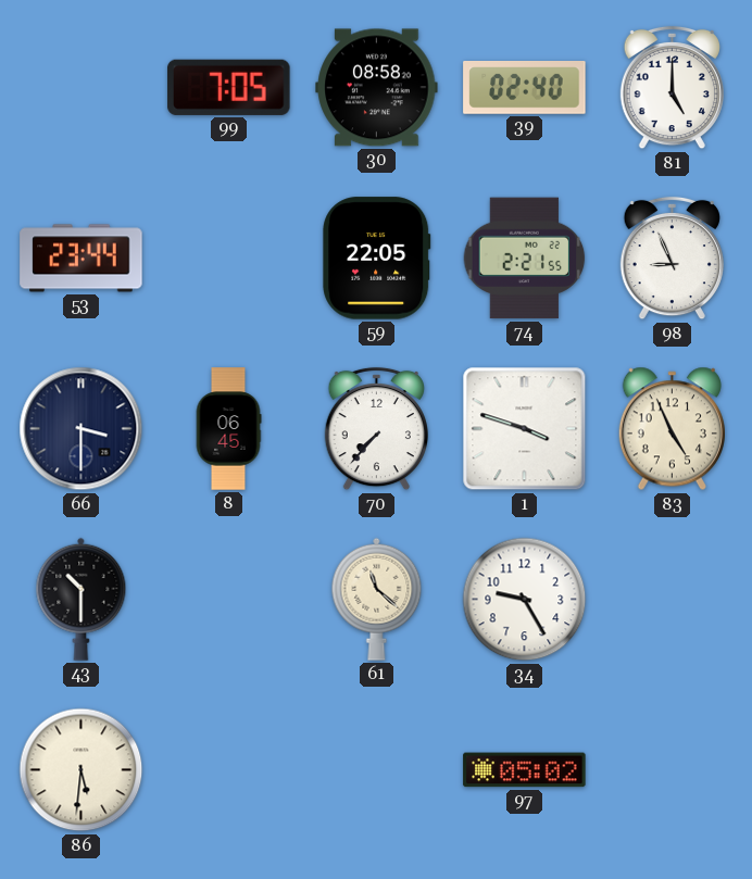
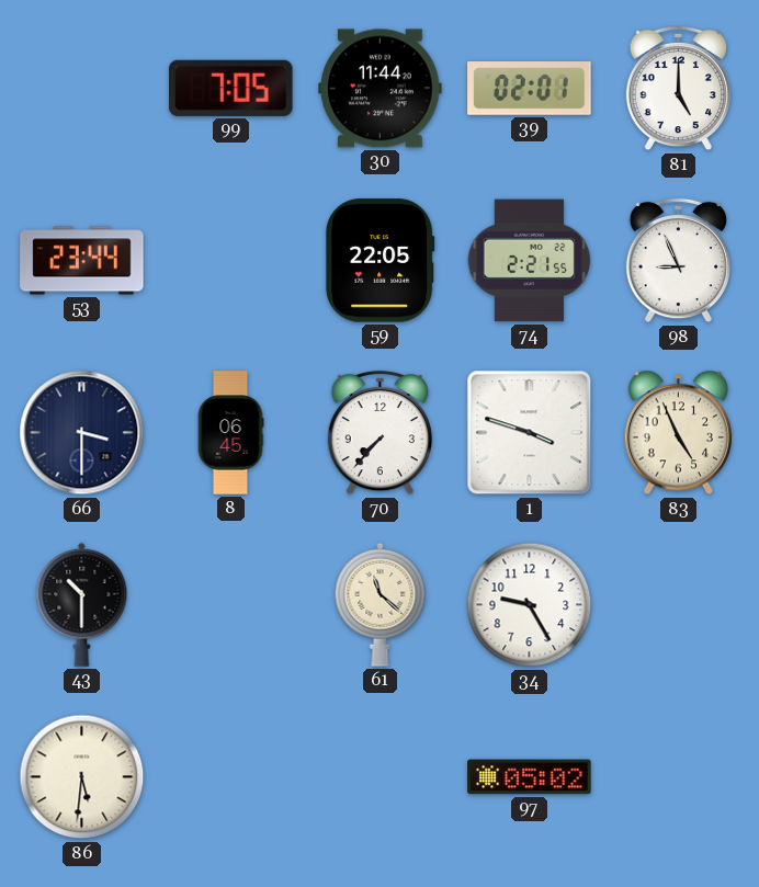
30: 08:58 -> 11:44 (381, 89)
39: 02:40 -> 02:01 (530, 89)
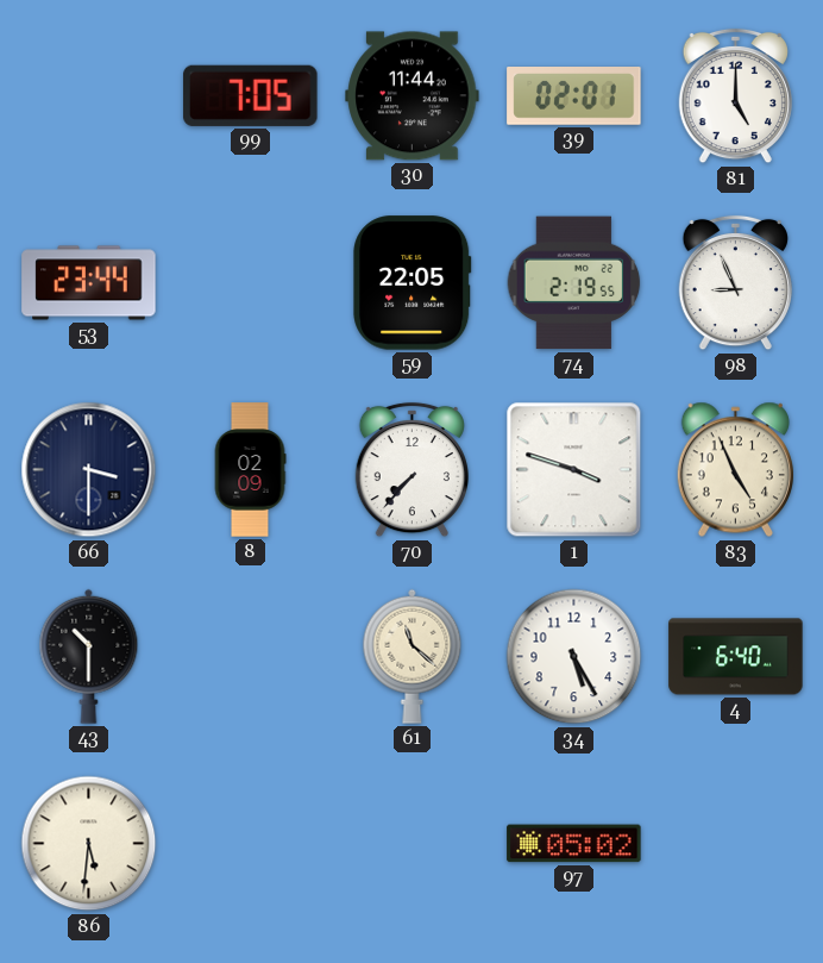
74: 2:21 -> 2:19 (574, 283)
8: 06:45 -> 02:09 (250, 470)
34: 9:25 -> 5:25 (574, 657)
4: none -> 6:40 (736, 657)
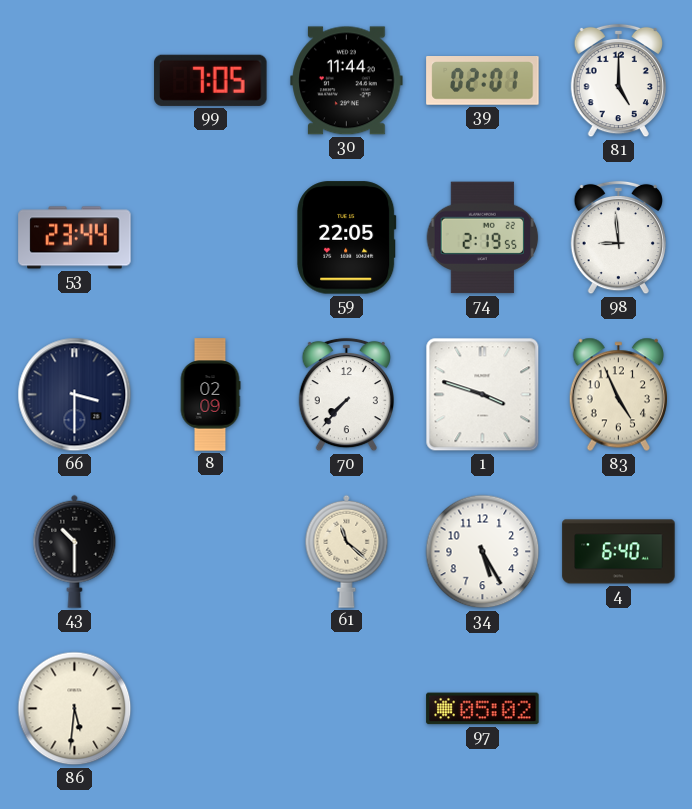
98: 8:56 -> 8:59 (618, 238)
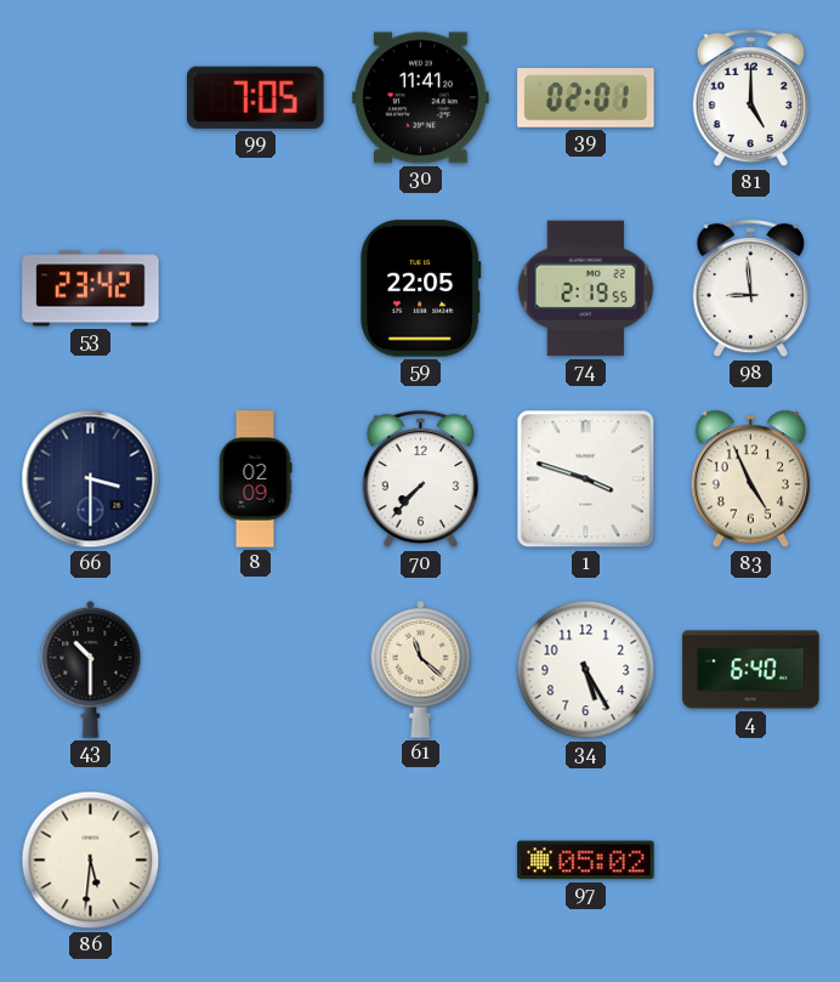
30: 11:44 -> 11:41 (421, 98)
53: 23:44 -> 23:42 (91, 289)
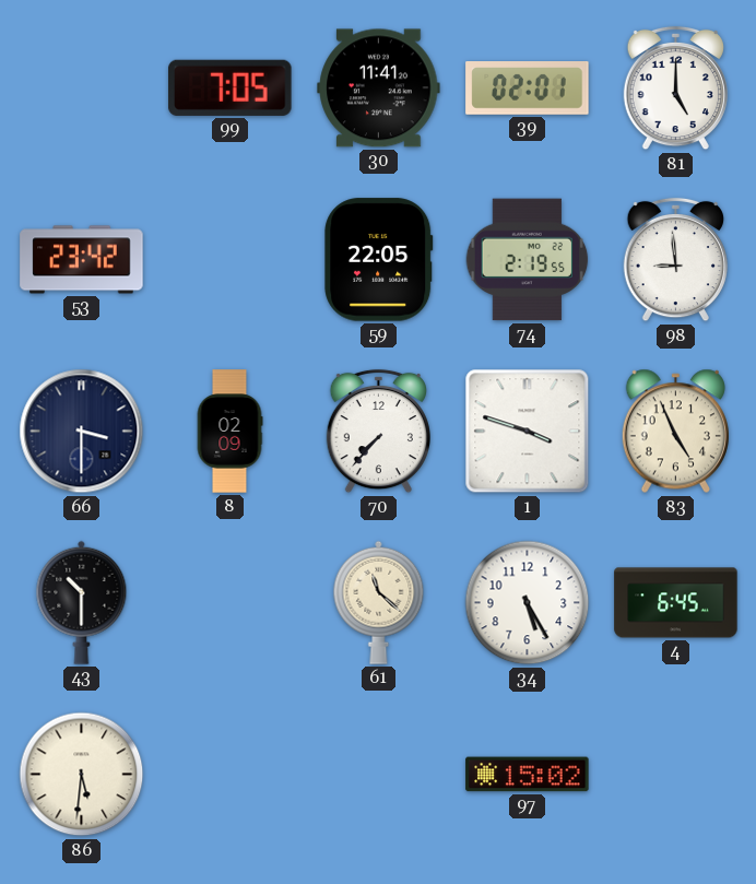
4: 6:40 -> 6:45 (676, 603)
97: 05:02 -> 15:02 (528, 775)
